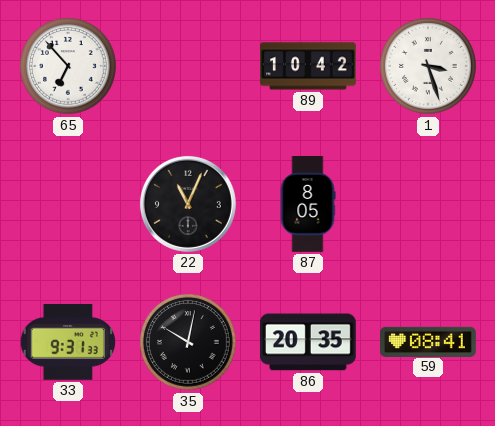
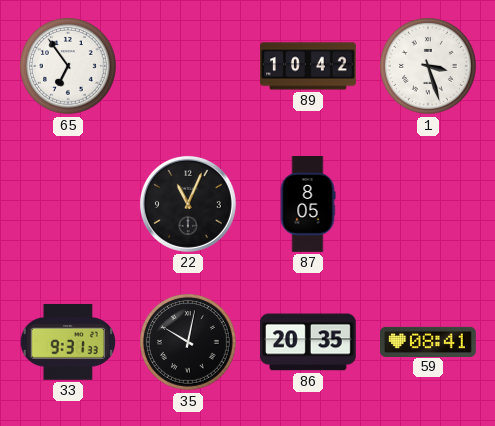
65: 6:53 -> 6:54 (69, 67)
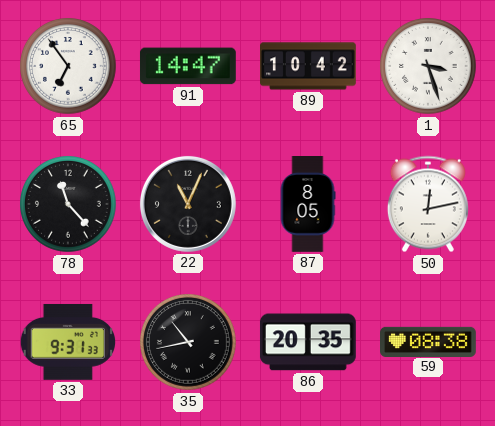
91: none -> 14:47 (188, 66)
78: none -> 11:23 (69, 205)
50: none -> 12:13 (428, 204)
35: 10:02 -> 10:43 (189, 343)
59: 08:41 -> 08:38 (429, 341)
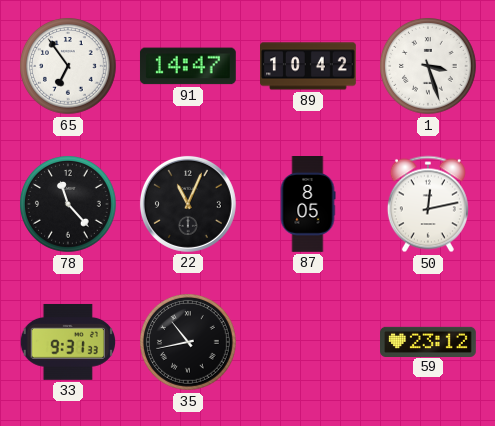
86: 20:35 -> none (308, 342)
59: 08:38 -> 23:12 (429, 341)
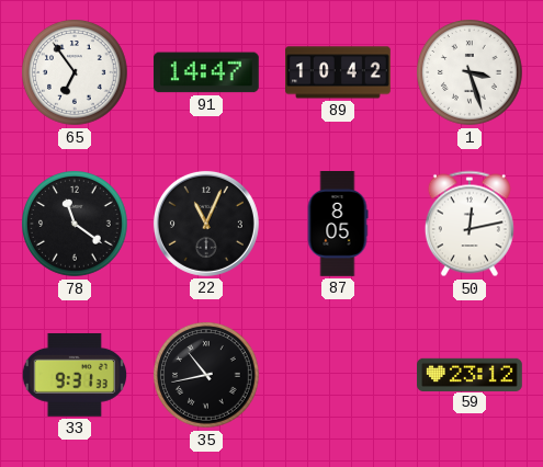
78: 11:23 -> 11:21 (76, 225)
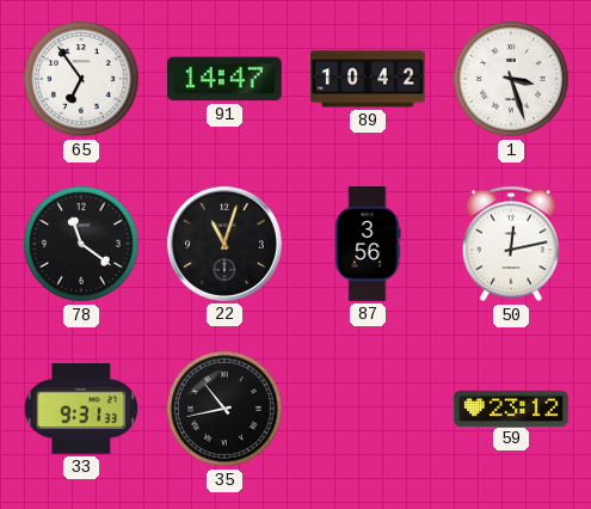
22: 11:04 -> 11:03 (224, 244)
87: 8:05 -> 3:56 (368, 245)
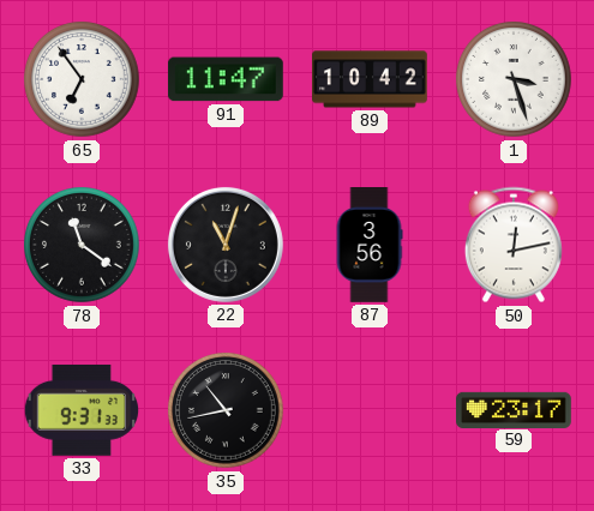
91: 14:47 -> 11:47 (226, 79)
59: 23:12 -> 23:17 (515, 409)
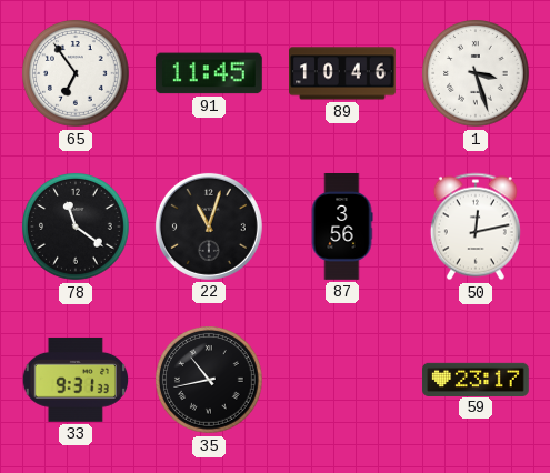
91: 11:47 -> 11:45 (209, 73)
89: 10:42 -> 10:46 (343, 73)
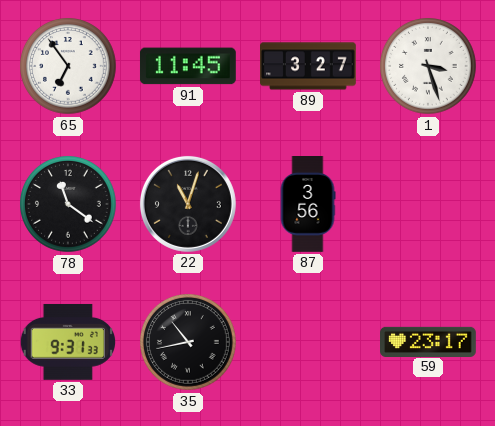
89: 10:46 -> 3:27 (309, 66)
50: 12:13 -> none (476, 227)
